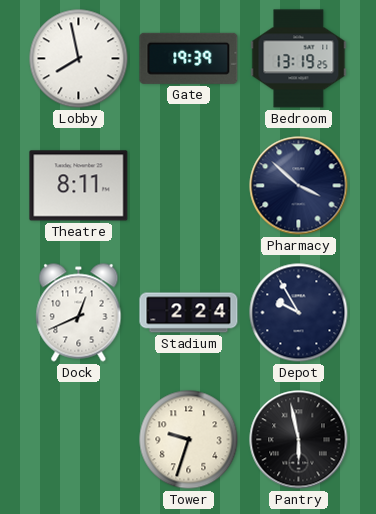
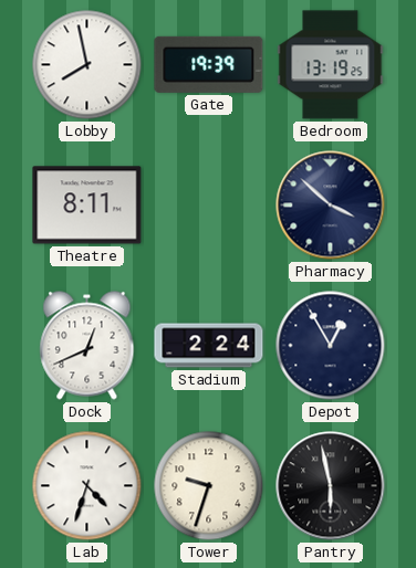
Depot: 9:55 -> 12:55 (331, 346)
Lab: none -> 4:33 (87, 486)
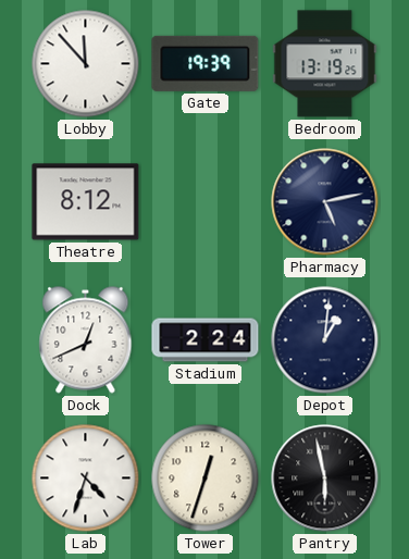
Lobby: 7:58 -> 11:53 (86, 64)
Theatre: 8:11 -> 8:12 (86, 202)
Pharmacy: 3:52 -> 5:13 (325, 202)
Depot: 12:55 -> 1:01 (325, 340)
Tower: 9:33 -> 12:33 (206, 479)
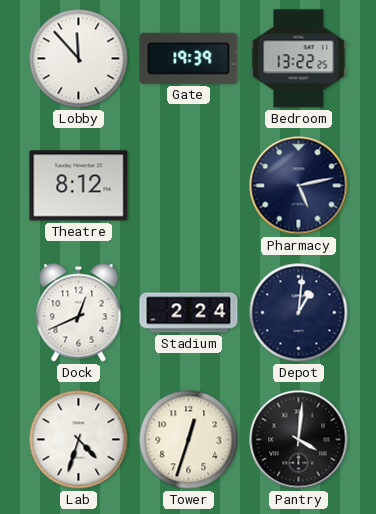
Bedroom: 13:19 -> 13:22 (299, 59)
Pantry: 5:58 -> 4:01 (299, 440)
